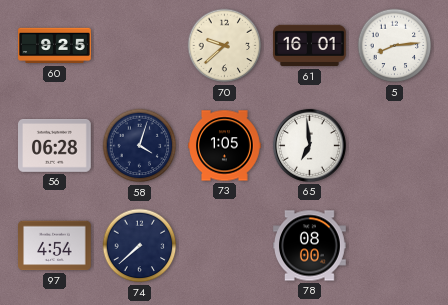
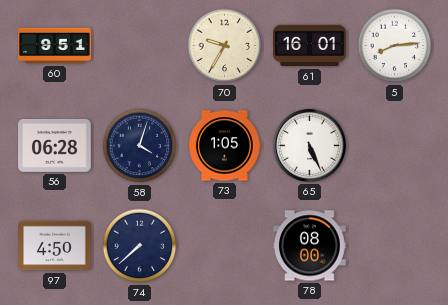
60: 9:25 -> 9:51 (55, 46)
70: 9:38 -> 9:35 (225, 46)
65: 6:59 -> 5:26 (309, 145)
97: 4:54 -> 4:50 (55, 246)
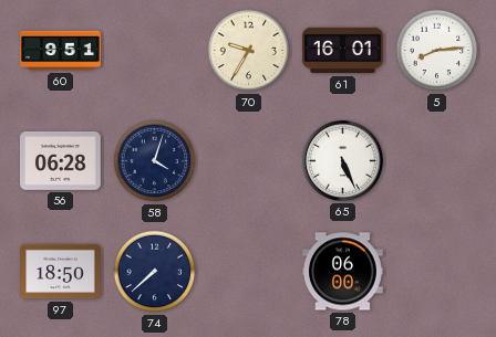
73: 1:05 -> none (225, 146)
97: 4:50 -> 18:50 (61, 272)
78: 08:00 -> 06:00 (343, 272)
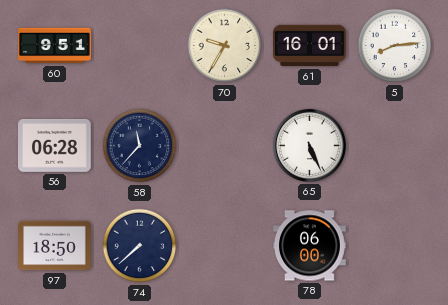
58: 4:03 -> 11:37 (140, 146)
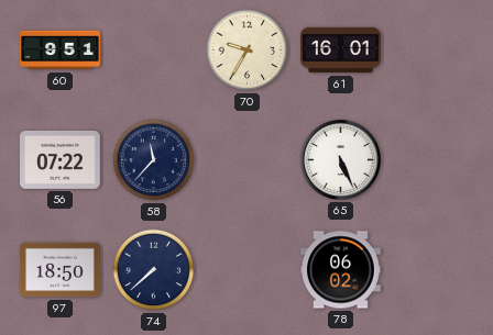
5: 8:14 -> none (395, 46)
56: 06:28 -> 07:22 (61, 160)
78: 06:00 -> 06:02 (341, 270)
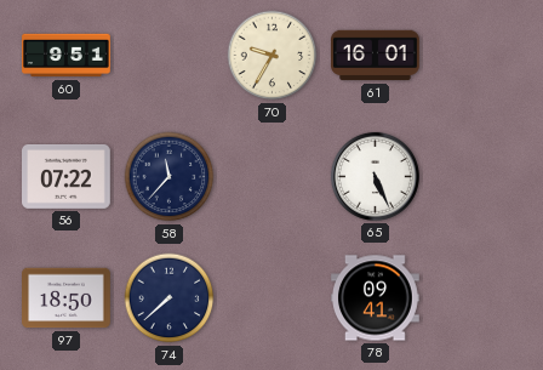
78: 06:02 -> 09:41 (376, 298)
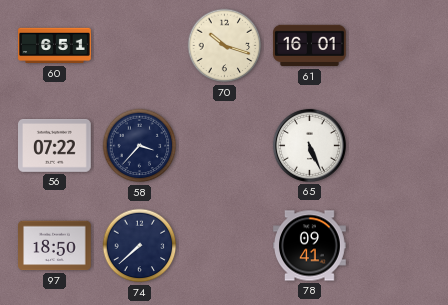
60: 9:51 -> 6:51 (55, 46)
70: 9:35 -> 10:18 (225, 46)
58: 11:37 -> 3:37 (140, 146)
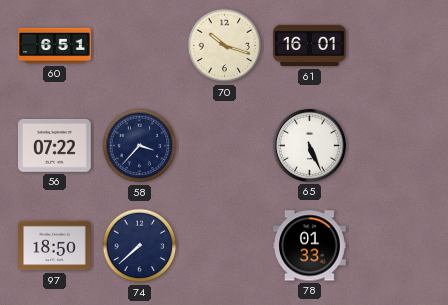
78: 09:41 -> 01:33 (310, 246)
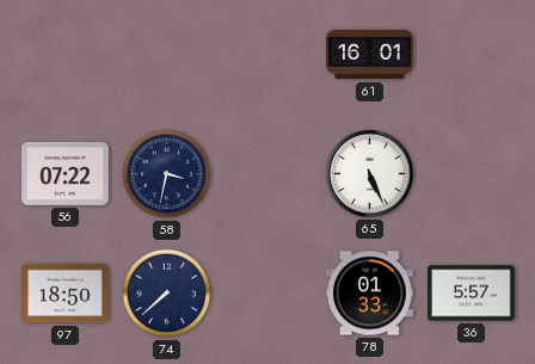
60: 6:51 -> none (55, 46)
70: 10:18 -> none (225, 46)
58: 3:37 -> 3:32 (167, 174)
36: none -> 5:57 (472, 294)
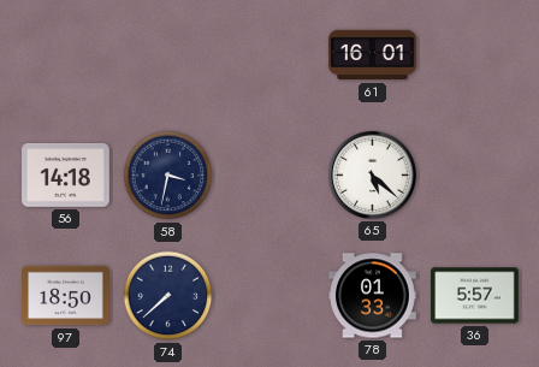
56: 07:22 -> 14:18 (66, 176)
65: 5:26 -> 5:22 (372, 174)
